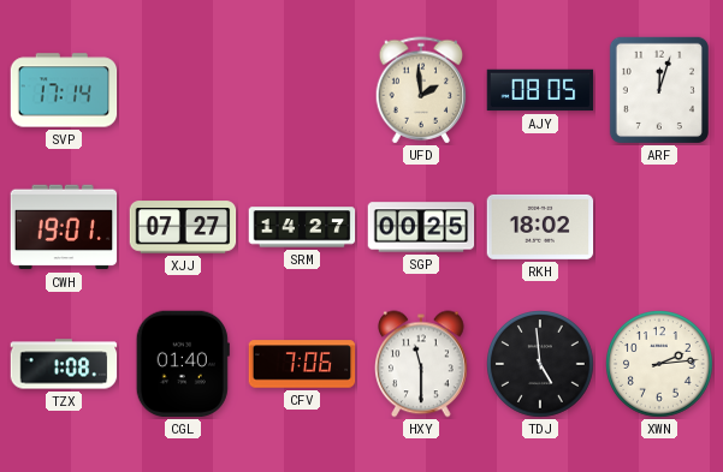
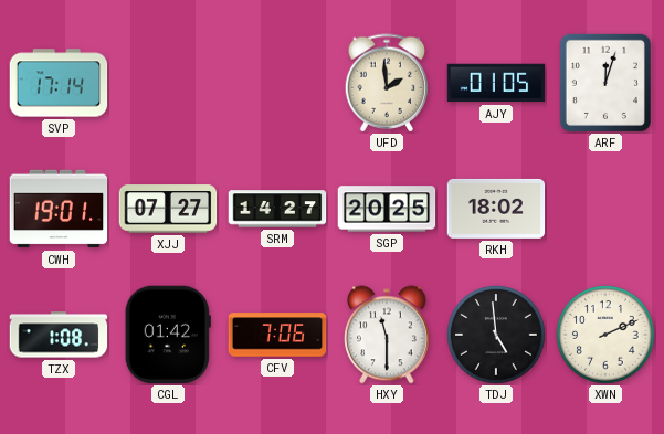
AJY: 08:05 -> 01:05 (496, 83)
SGP: 00:25 -> 20:25 (387, 209)
CGL: 01:40 -> 01:42 (168, 335)
XWN: 2:14 -> 2:11 (607, 336)
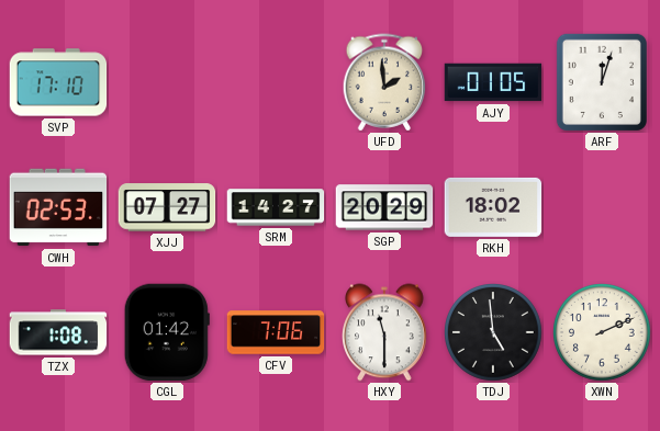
SVP: 17:14 -> 17:10 (58, 82)
CWH: 19:01 -> 02:53 (58, 207)
SGP: 20:25 -> 20:29 (384, 207)
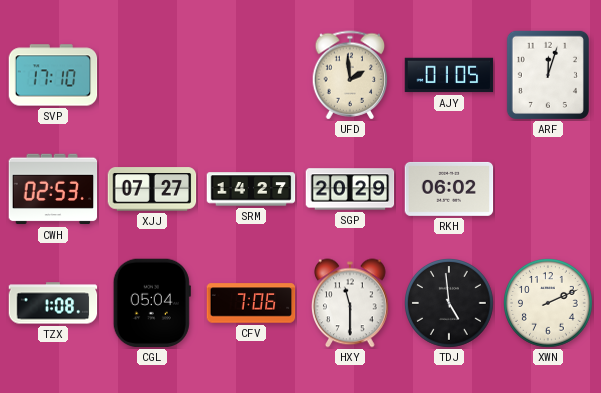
RKH: 18:02 -> 06:02 (449, 189)
CGL: 01:42 -> 05:04 (152, 303)
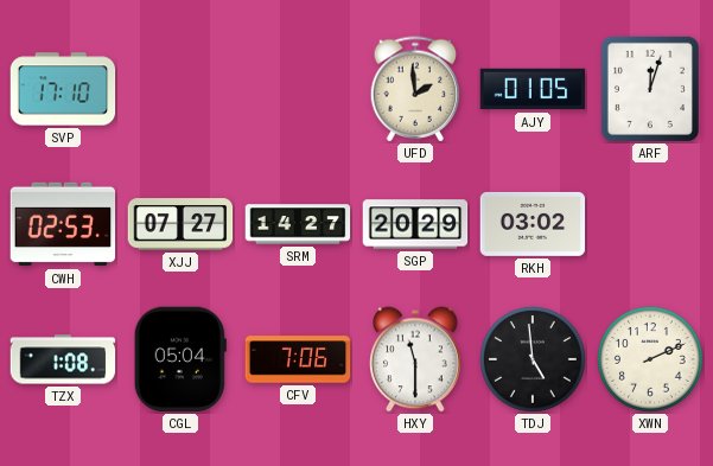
RKH: 06:02 -> 03:02 (533, 224)
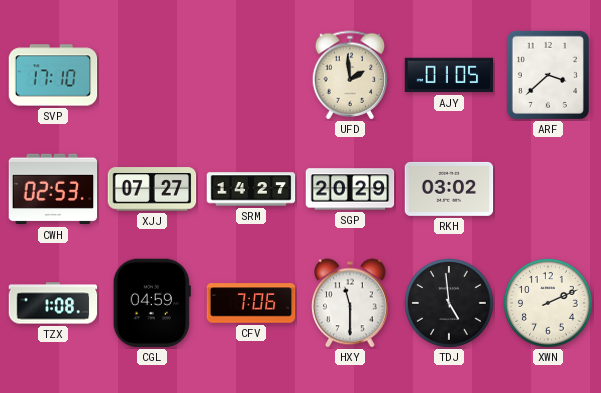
ARF: 12:03 -> 3:38 (548, 75)
CGL: 05:04 -> 04:59 (152, 303)
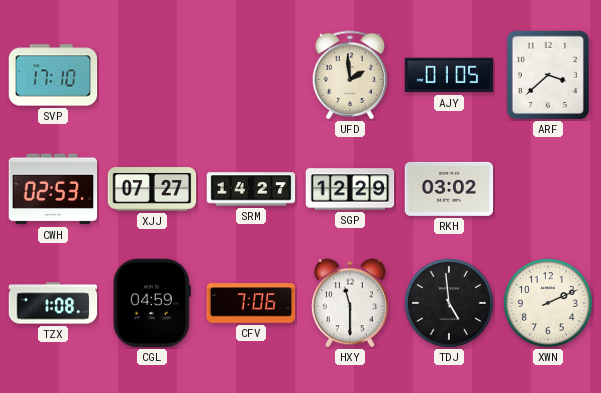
SGP: 20:29 -> 12:29 (350, 189)
